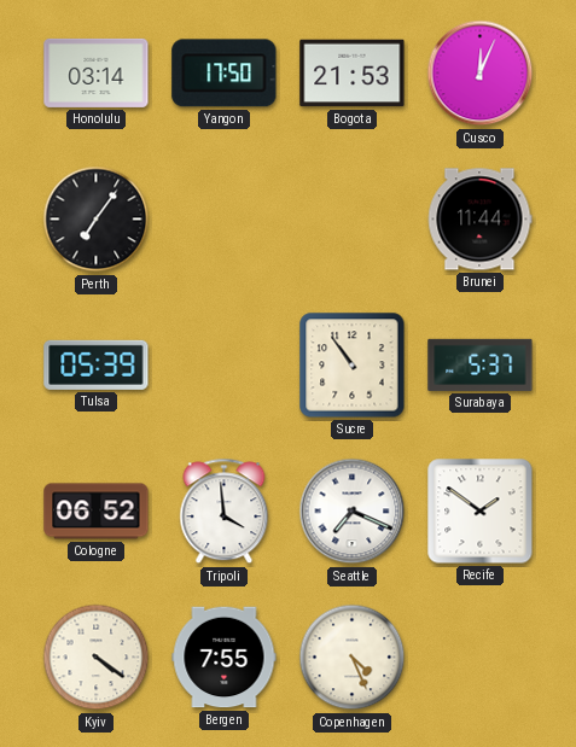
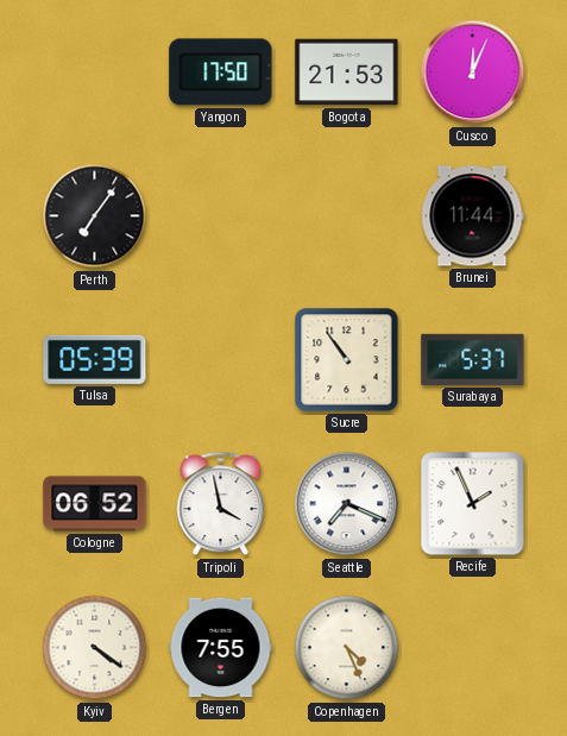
Honolulu: 03:14 -> none (97, 72)
Tripoli: 3:59 -> 3:58 (221, 504)
Recife: 1:51 -> 1:56 (473, 504)
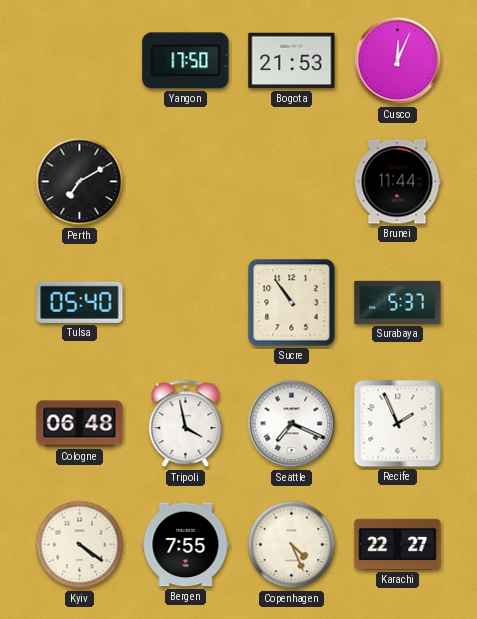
Perth: 7:06 -> 7:10 (80, 182)
Tulsa: 05:39 -> 05:40 (80, 302)
Cologne: 06:52 -> 06:48 (80, 424)
Karachi: none -> 22:27 (398, 544)
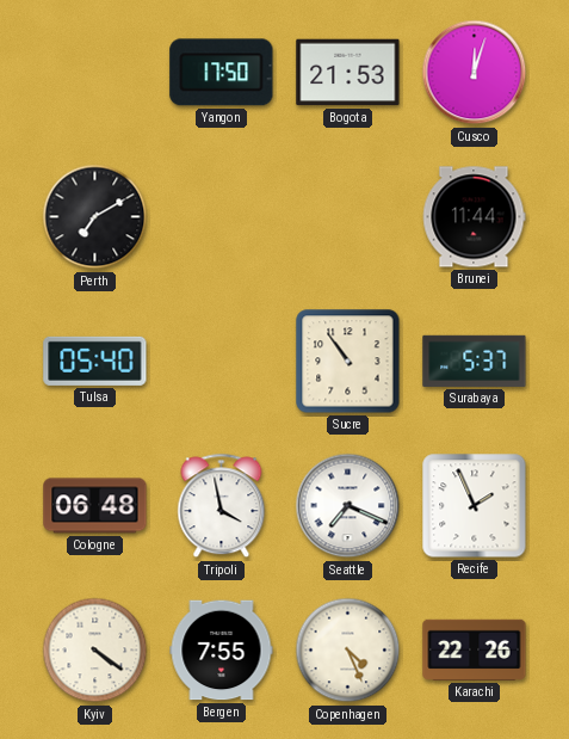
Cusco: 12:04 -> 12:03 (475, 73)
Karachi: 22:27 -> 22:26 (475, 649)
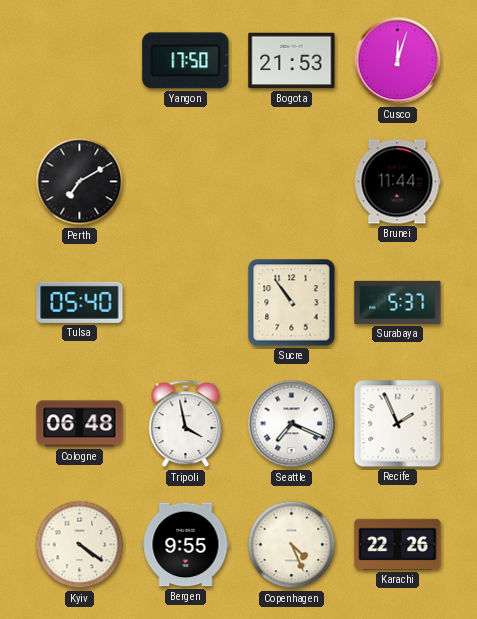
Bergen: 7:55 -> 9:55 (186, 545)
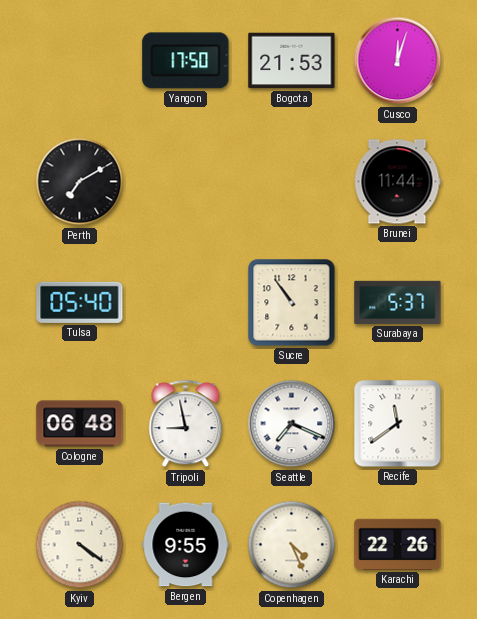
Tripoli: 3:58 -> 8:58 (186, 424)
Recife: 1:56 -> 11:39 (398, 424)
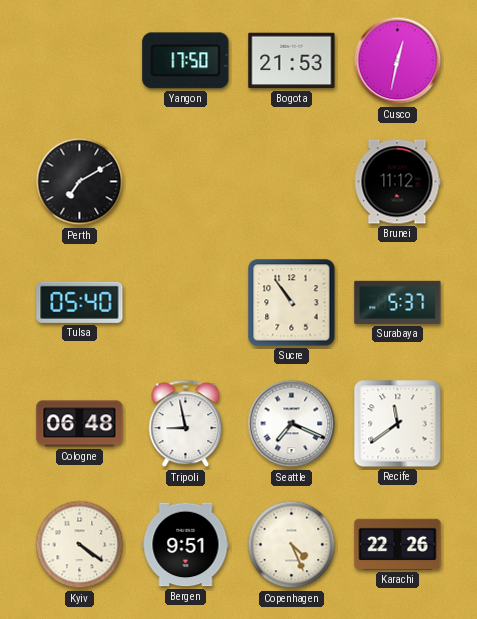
Cusco: 12:03 -> 12:32 (398, 61)
Brunei: 11:44 -> 11:12 (397, 182)
Bergen: 9:55 -> 9:51 (186, 545)
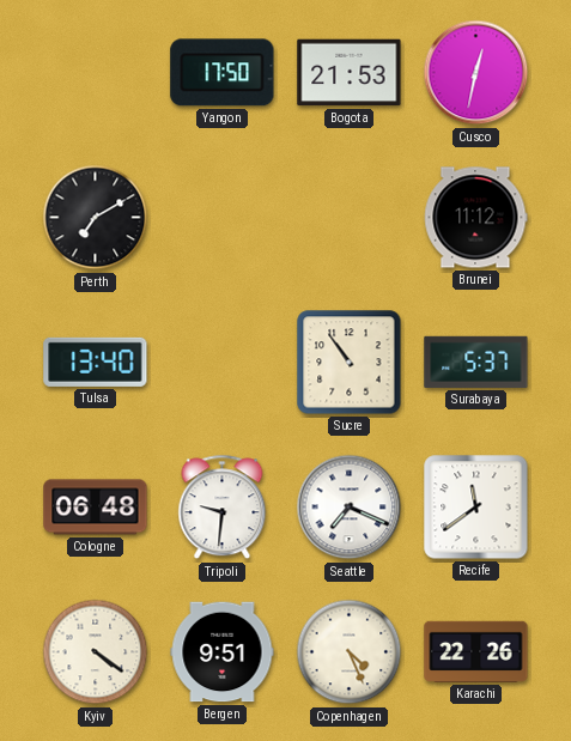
Tulsa: 05:40 -> 13:40 (96, 362)
Tripoli: 8:58 -> 9:31 (223, 508)
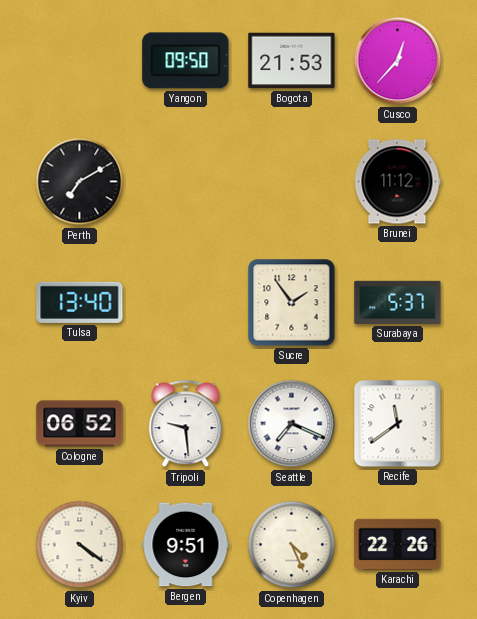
Yangon: 17:50 -> 09:50 (186, 61)
Cusco: 12:32 -> 12:37 (398, 61)
Sucre: 10:54 -> 1:54 (292, 303)
Cologne: 06:48 -> 06:52 (80, 424)
Tripoli: 9:31 -> 9:29 (186, 424)
